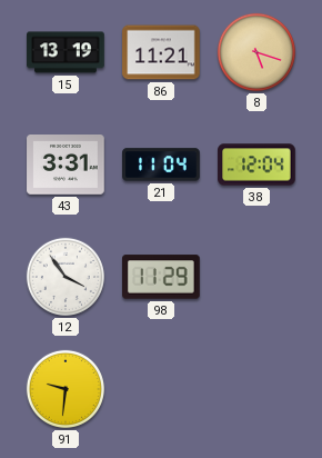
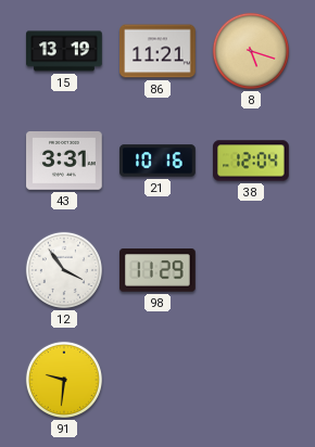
21: 11:04 -> 10:16 (157, 161)
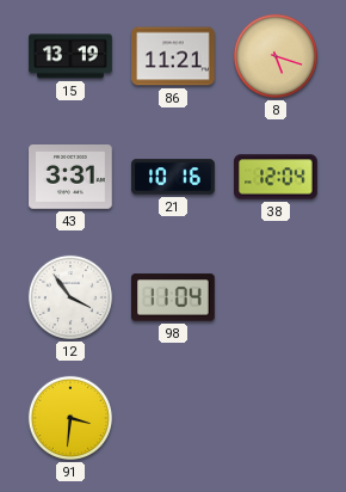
98: 11:29 -> 11:04 (174, 297)
91: 9:31 -> 3:31 (70, 418)
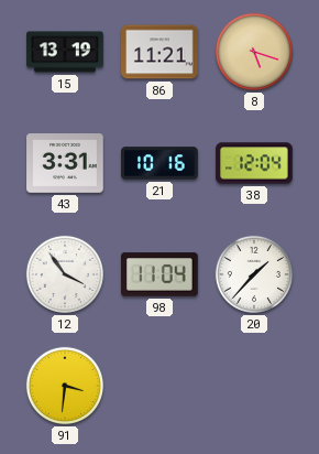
20: none -> 1:37 (254, 274)
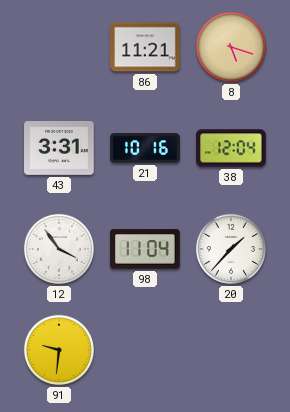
15: 13:19 -> none (65, 52)
91: 3:31 -> 9:31 (59, 350)
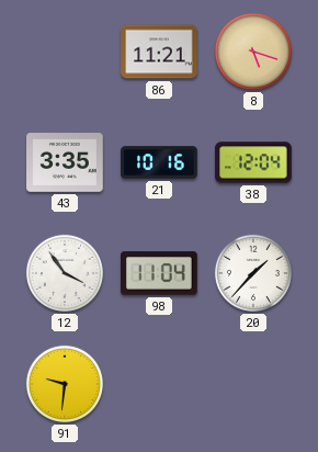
43: 3:31 -> 3:35 (65, 163)
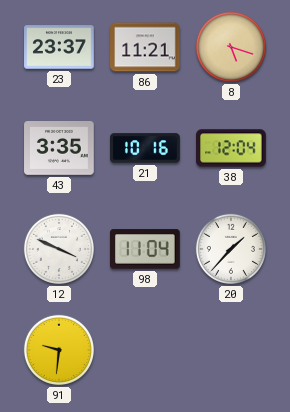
23: none -> 23:37 (59, 47)
12: 3:54 -> 3:49 (59, 249)
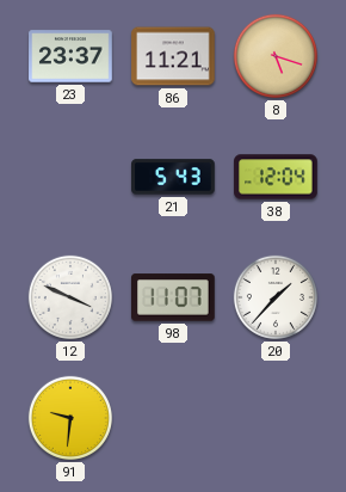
43: 3:35 -> none (59, 149)
21: 10:16 -> 5:43 (173, 177)
98: 11:04 -> 11:07 (174, 297)
